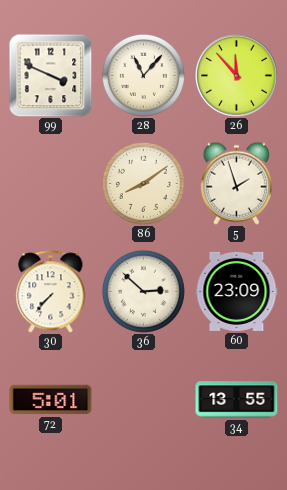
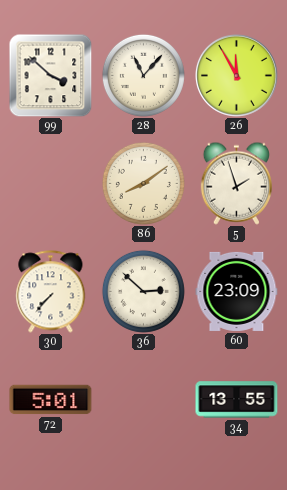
99: 3:49 -> 3:52 (50, 75)
26: 11:53 -> 11:55 (237, 76)
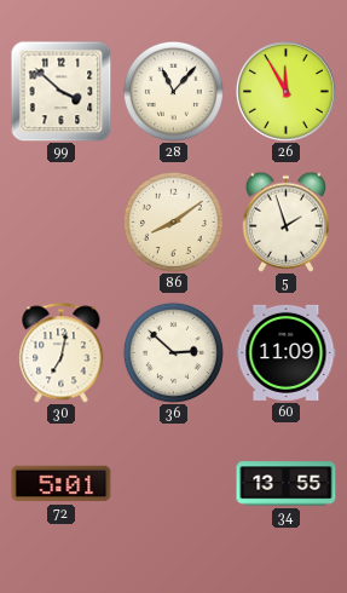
30: 7:37 -> 7:02 (62, 353)
60: 23:09 -> 11:09 (287, 352)
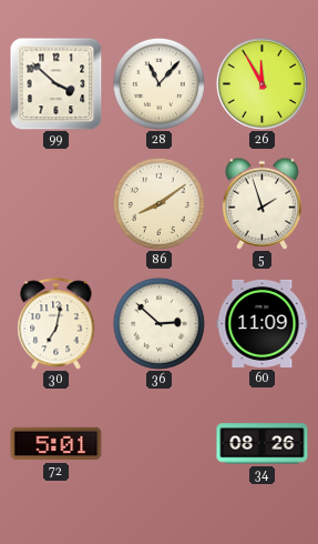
34: 13:55 -> 08:26 (263, 444)
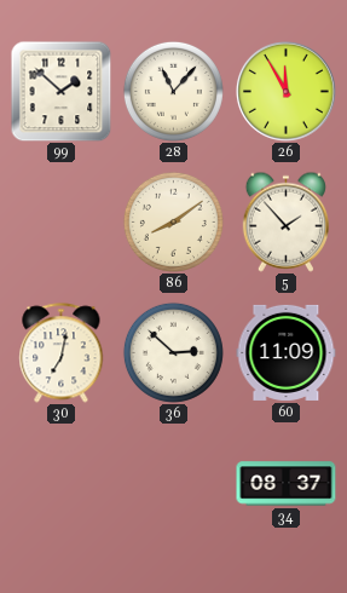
99: 3:52 -> 1:52 (60, 91)
5: 1:57 -> 1:53 (285, 221)
72: 5:01 -> none (57, 444)
34: 08:26 -> 08:37 (287, 484)
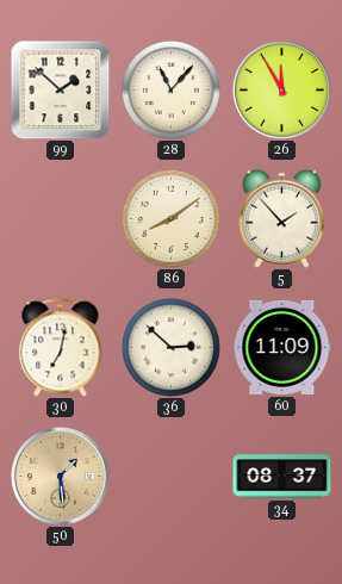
50: none -> 1:29 (61, 477)
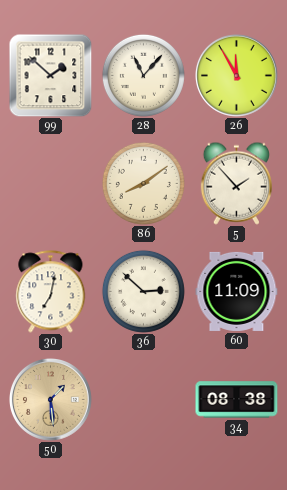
34: 08:37 -> 08:38 (237, 400)
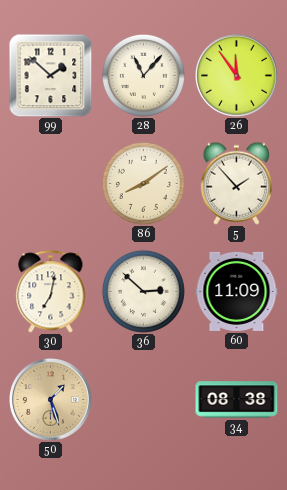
26: 11:55 -> 11:54 (237, 76)
50: 1:29 -> 1:27 (51, 400)
